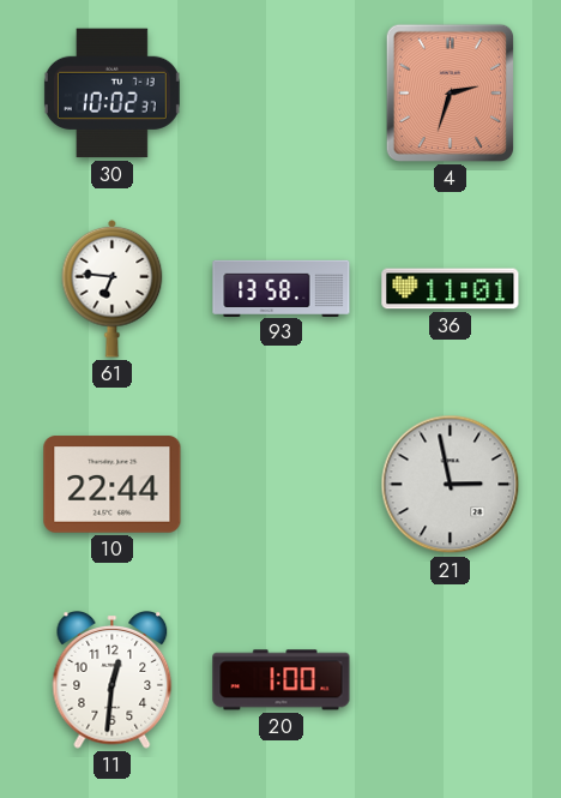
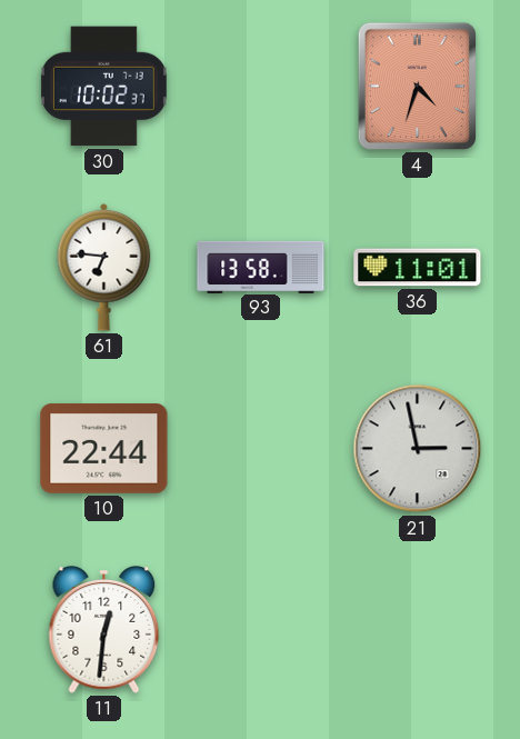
4: 2:33 -> 4:33 (417, 86)
20: 1:00 -> none (282, 680)
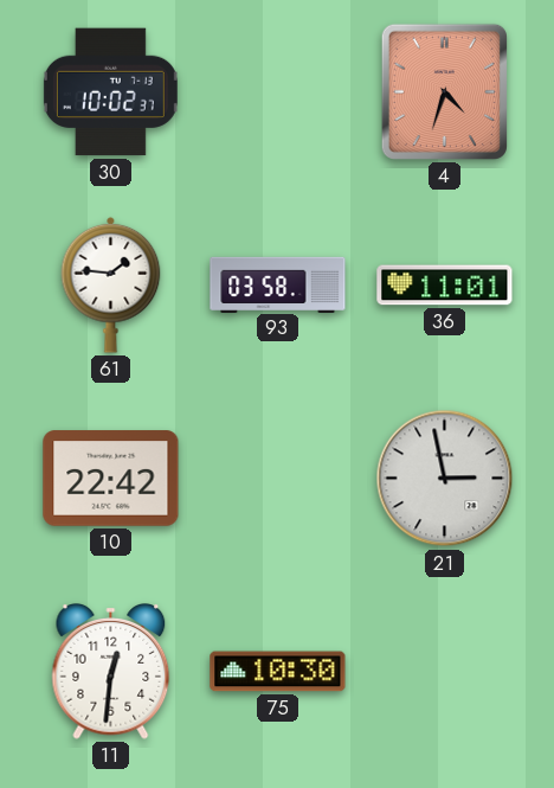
61: 6:46 -> 1:46 (111, 284)
93: 13:58 -> 03:58 (278, 284)
10: 22:44 -> 22:42 (111, 479)
75: none -> 10:30 (278, 672)
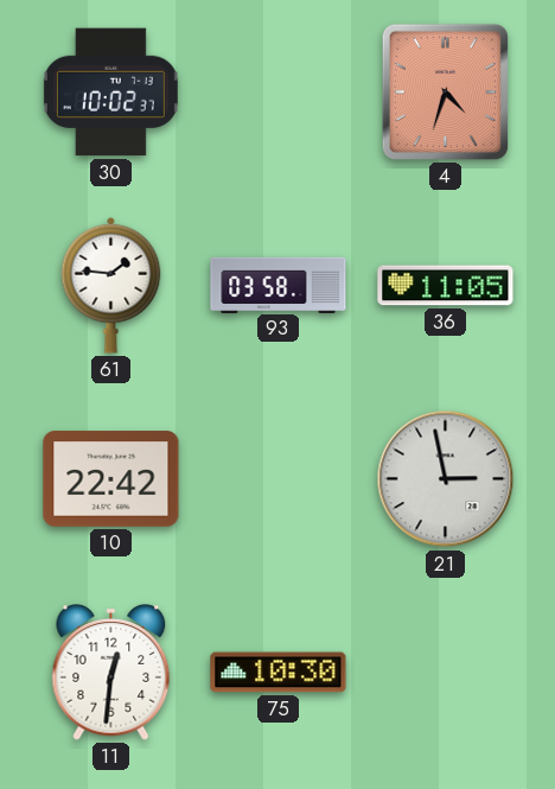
36: 11:01 -> 11:05 (446, 286)
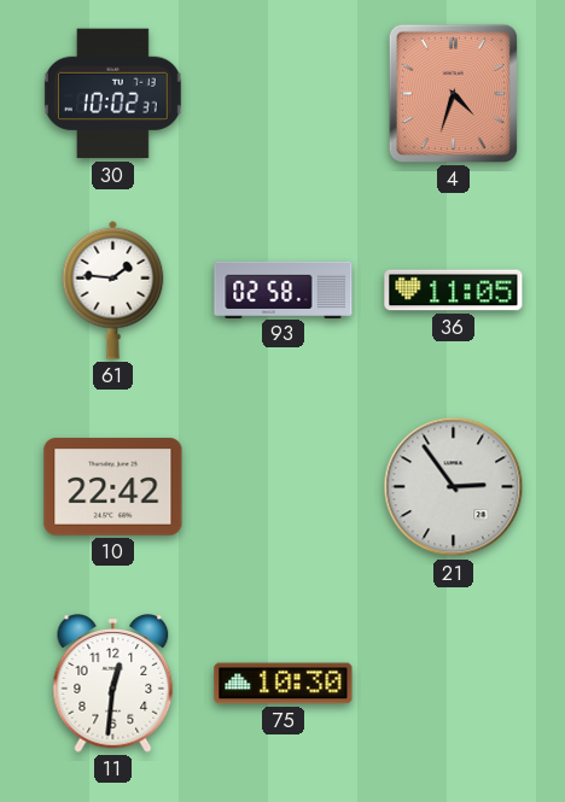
93: 03:58 -> 02:58 (284, 289)
21: 2:58 -> 2:54 (454, 487)
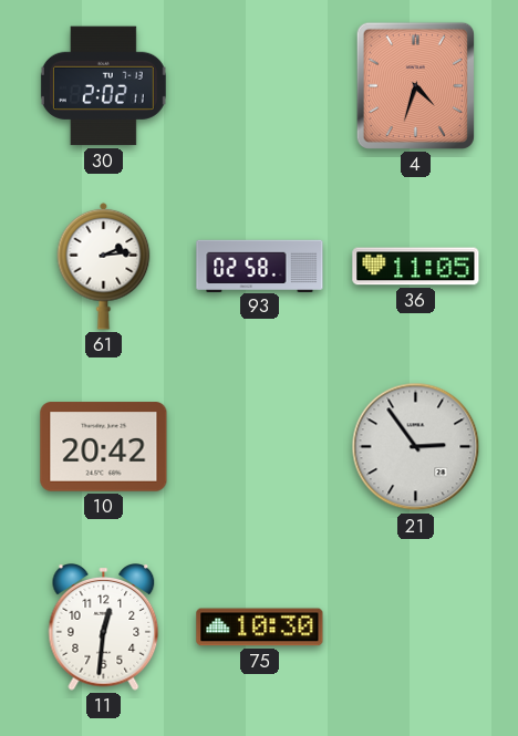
30: 10:02 -> 2:02 (103, 86)
61: 1:46 -> 2:14 (104, 266)
10: 22:42 -> 20:42 (104, 447)
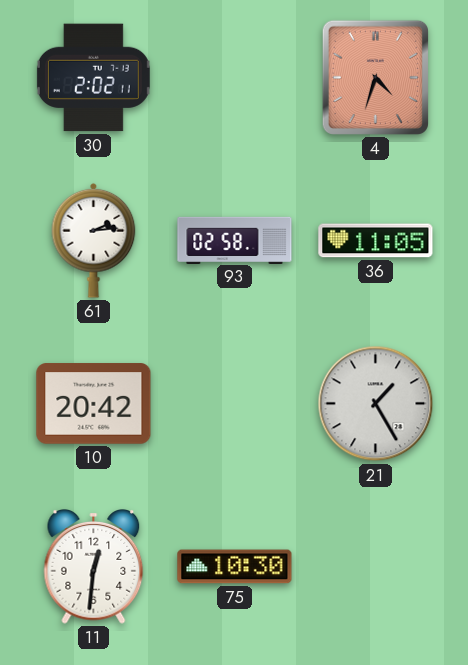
21: 2:54 -> 1:25 (376, 404)
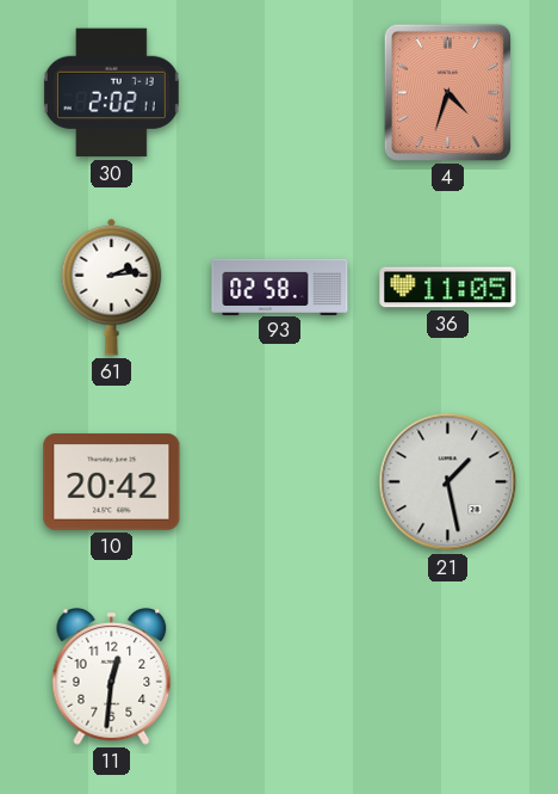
21: 1:25 -> 1:28 (448, 482)
75: 10:30 -> none (235, 567)
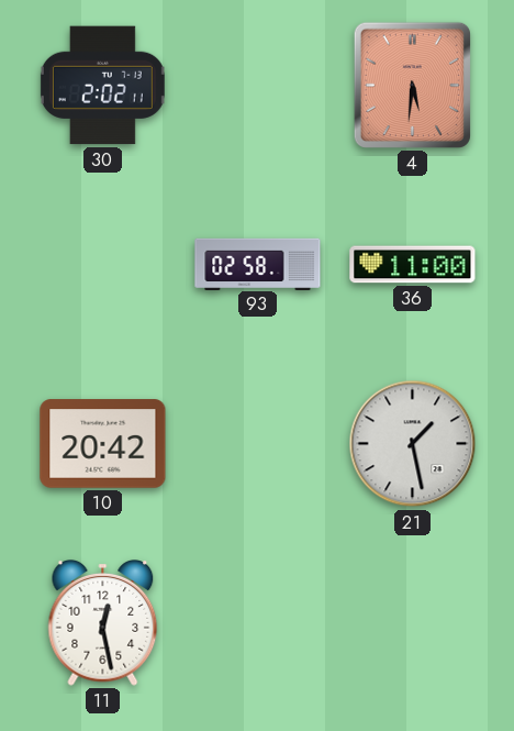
4: 4:33 -> 5:31 (412, 85)
61: 2:14 -> none (112, 287)
36: 11:05 -> 11:00 (413, 265)
11: 12:31 -> 12:28 (103, 623)
